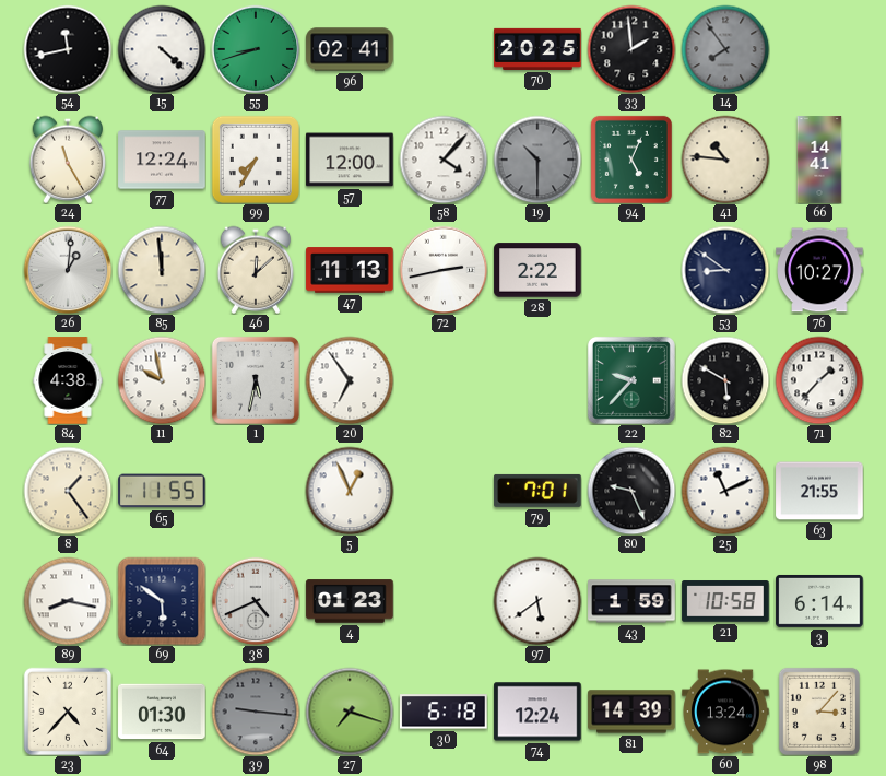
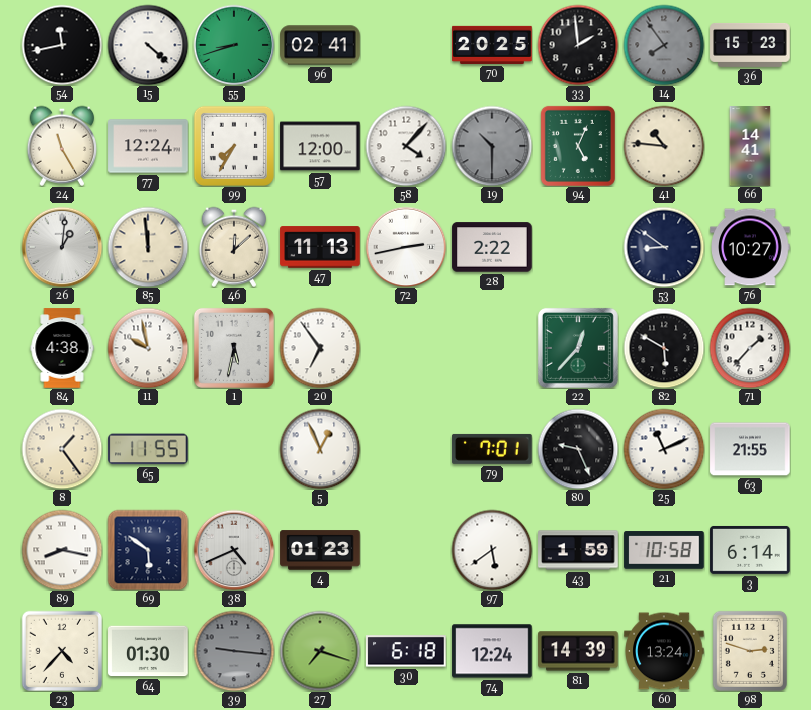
36: none -> 15:23 (750, 45)
22: 9:37 -> 12:37 (578, 348)
98: 3:07 -> 2:48 (750, 651)
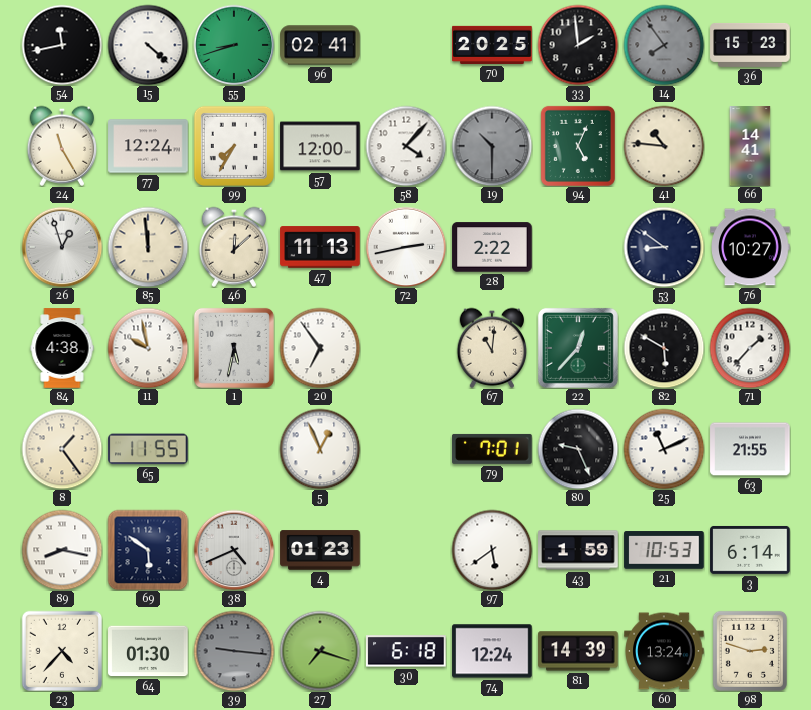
26: 1:01 -> 12:57 (62, 247)
67: none -> 11:01 (492, 348)
21: 10:58 -> 10:53 (664, 550)
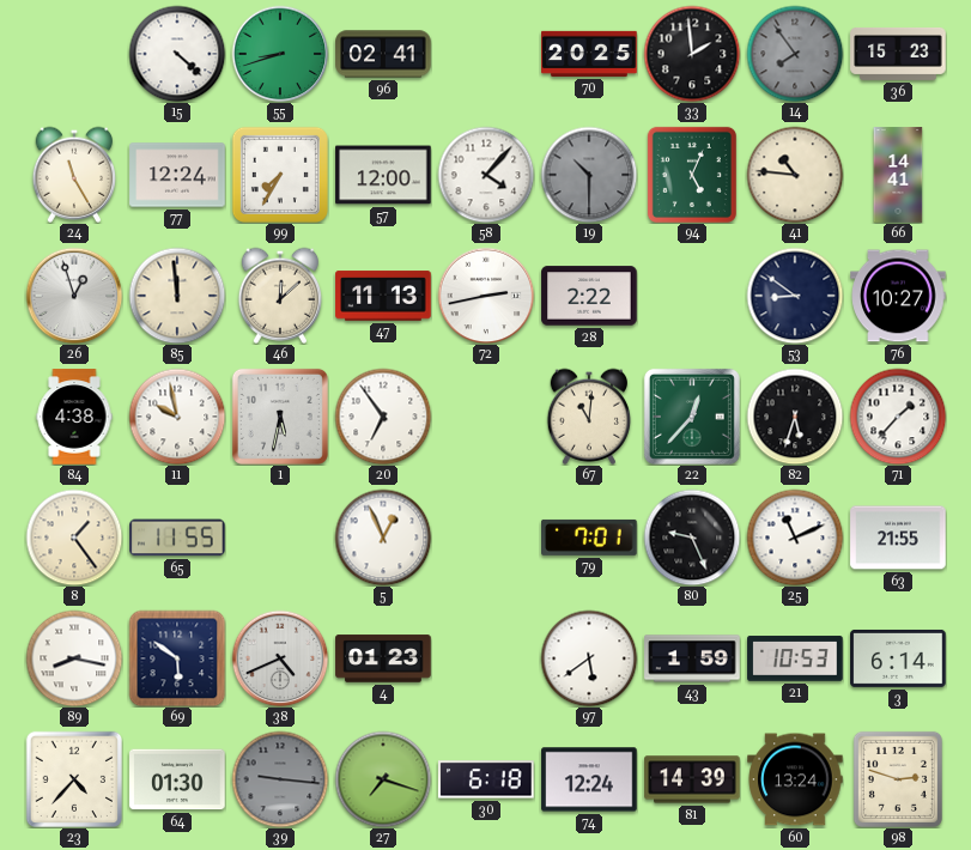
54: 11:43 -> none (62, 45)
82: 5:50 -> 5:33 (795, 417)
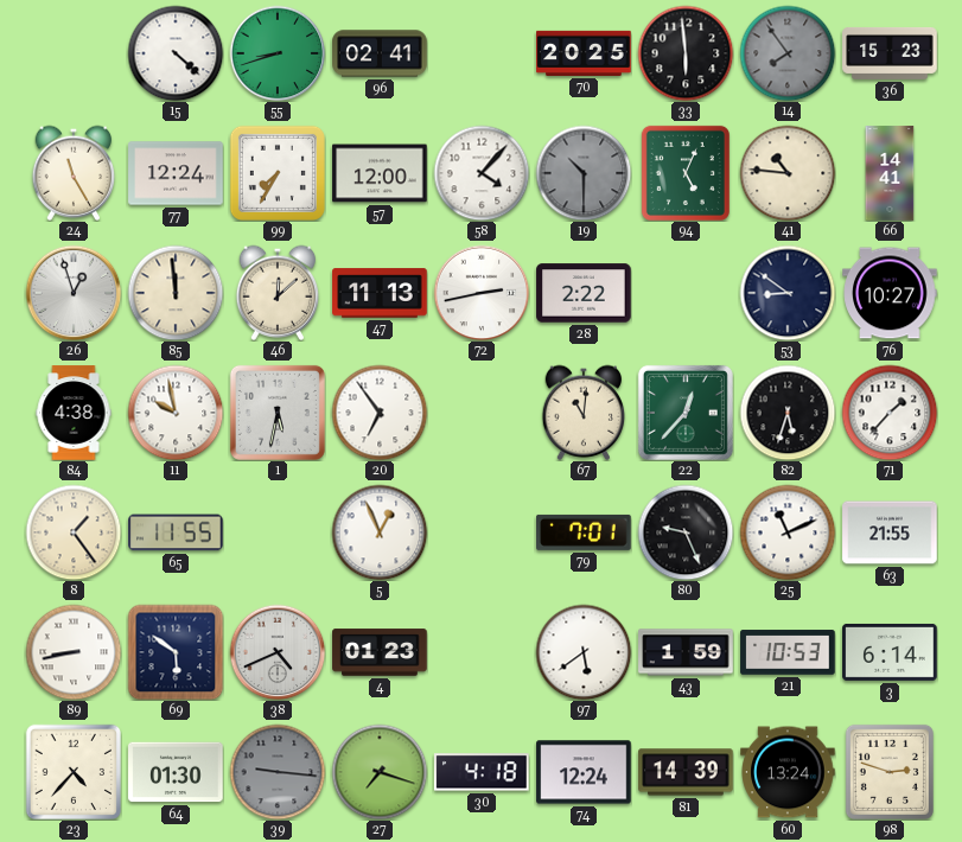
33: 1:59 -> 5:59 (686, 53)
89: 8:17 -> 8:43 (74, 652)
30: 6:18 -> 4:18 (483, 772)
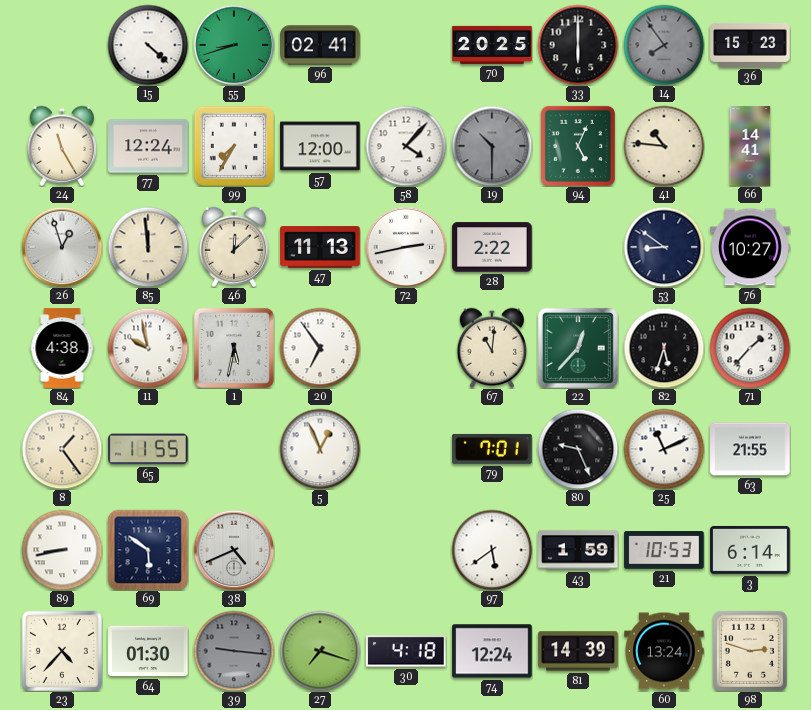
33: 5:59 -> 6:00 (578, 45)
4: 01:23 -> none (380, 652)
